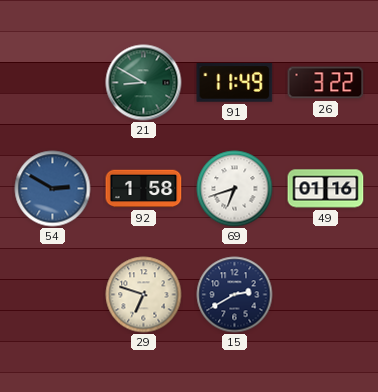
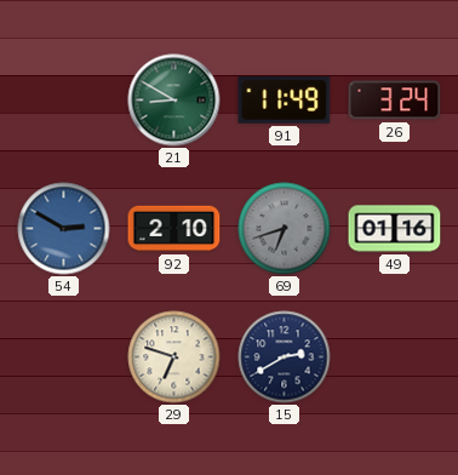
26: 3:22 -> 3:24 (395, 101)
92: 1:58 -> 2:10 (174, 229)
69 dial: white -> grey (285, 229)
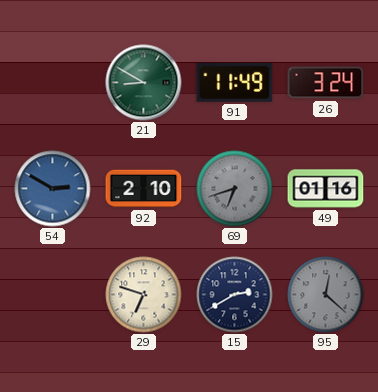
95: none -> 12:22 (326, 295)
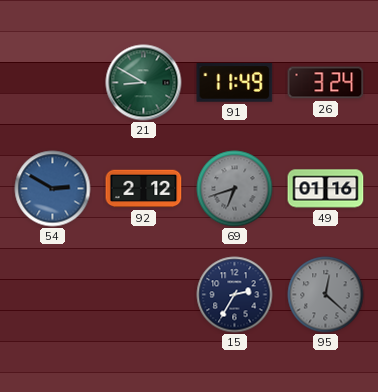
92: 2:10 -> 2:12 (144, 189)
29: 6:48 -> none (144, 295)
15: 2:40 -> 2:35 (235, 295)
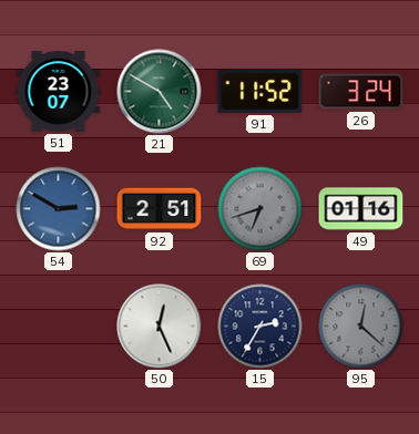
51: none -> 23:07 (59, 92)
21: 8:50 -> 4:50 (160, 92)
91: 11:49 -> 11:52 (260, 92)
92: 2:12 -> 2:51 (160, 209)
50: none -> 12:26 (160, 327)
